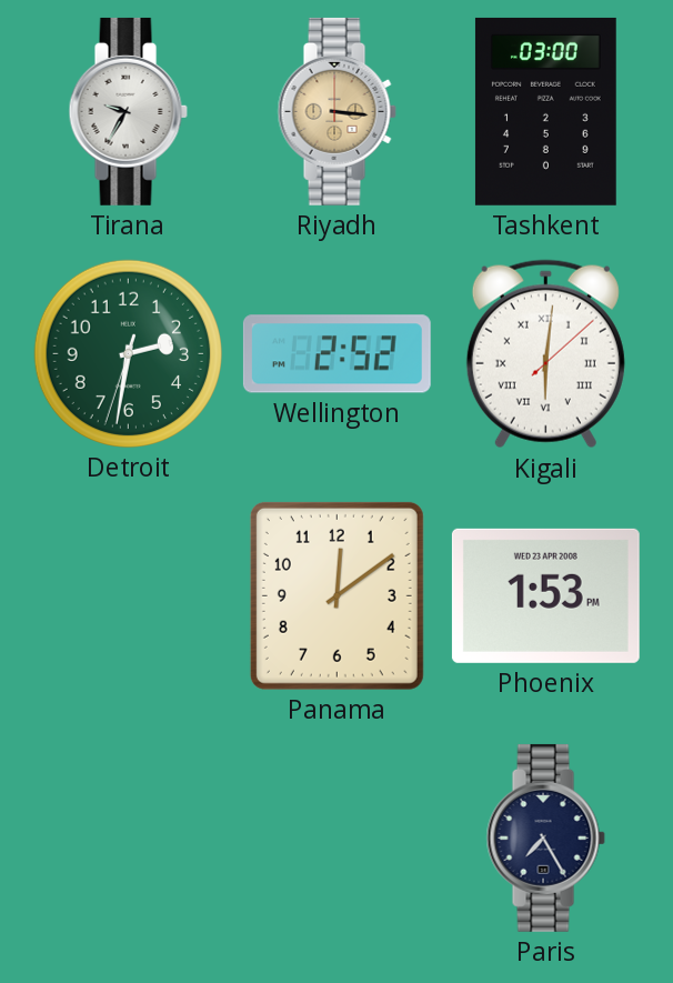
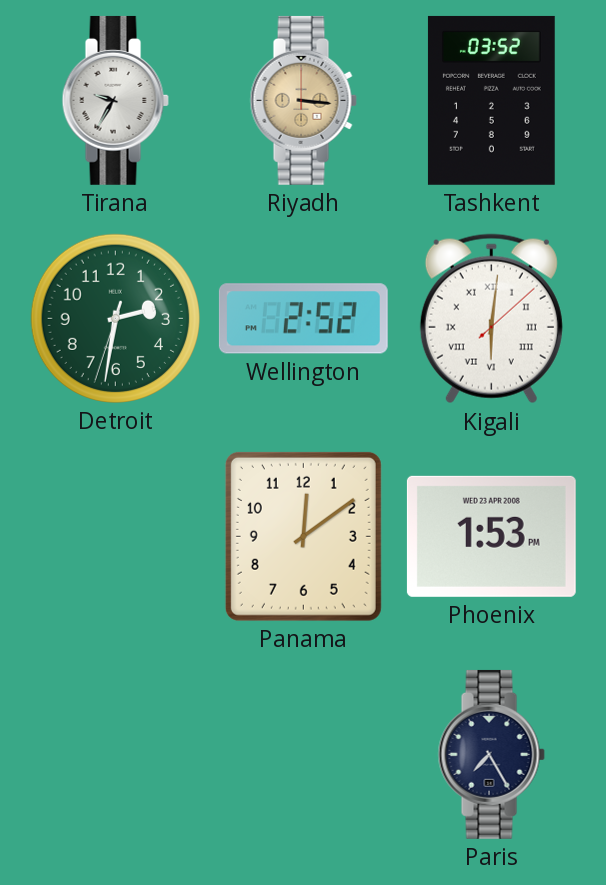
Tashkent: 03:00 -> 03:52 (491, 100)
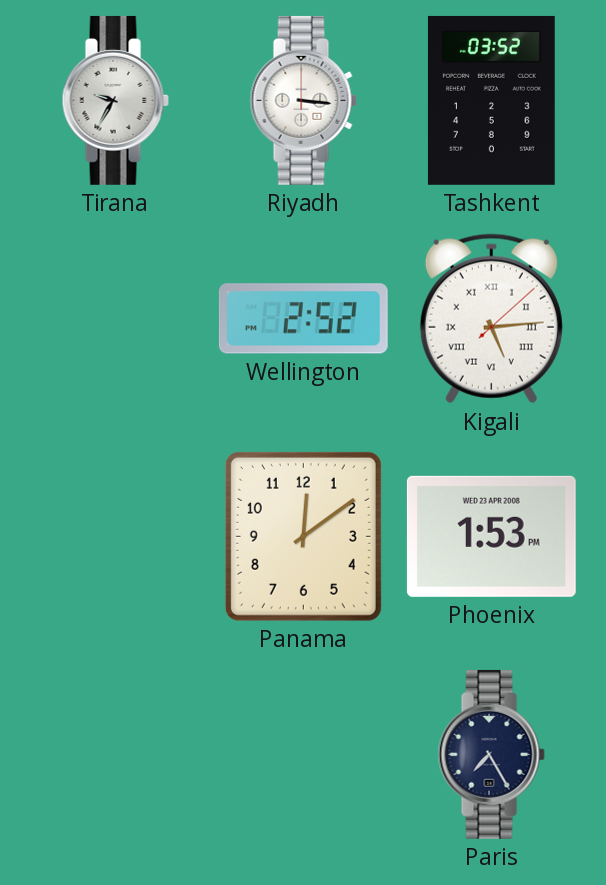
Riyadh dial: champagne -> white (303, 100)
Detroit: 2:31 -> none (115, 318)
Kigali: 6:01 -> 5:14 (491, 319)
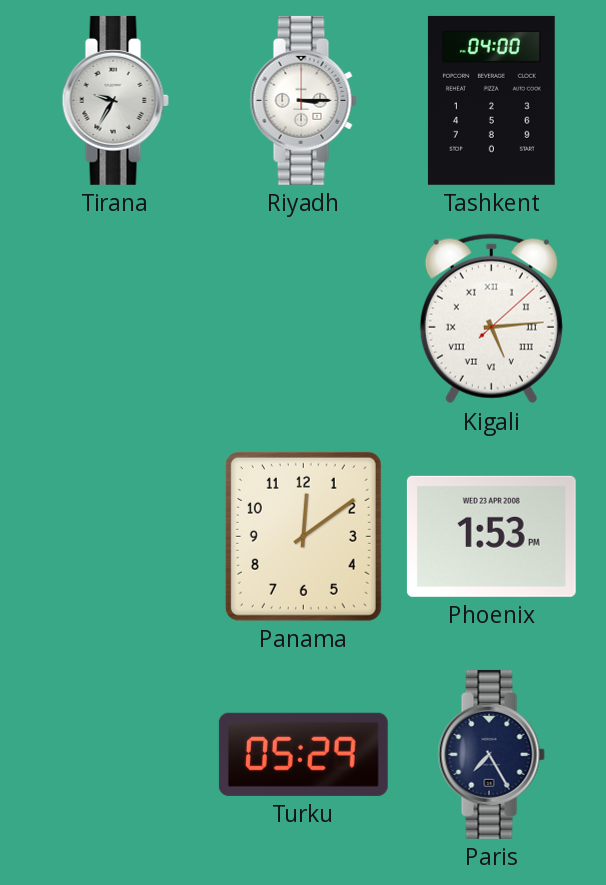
Riyadh: 3:16 -> 3:15 (303, 100)
Tashkent: 03:52 -> 04:00 (491, 100)
Wellington: 2:52 -> none (303, 319)
Turku: none -> 05:29 (303, 754)
